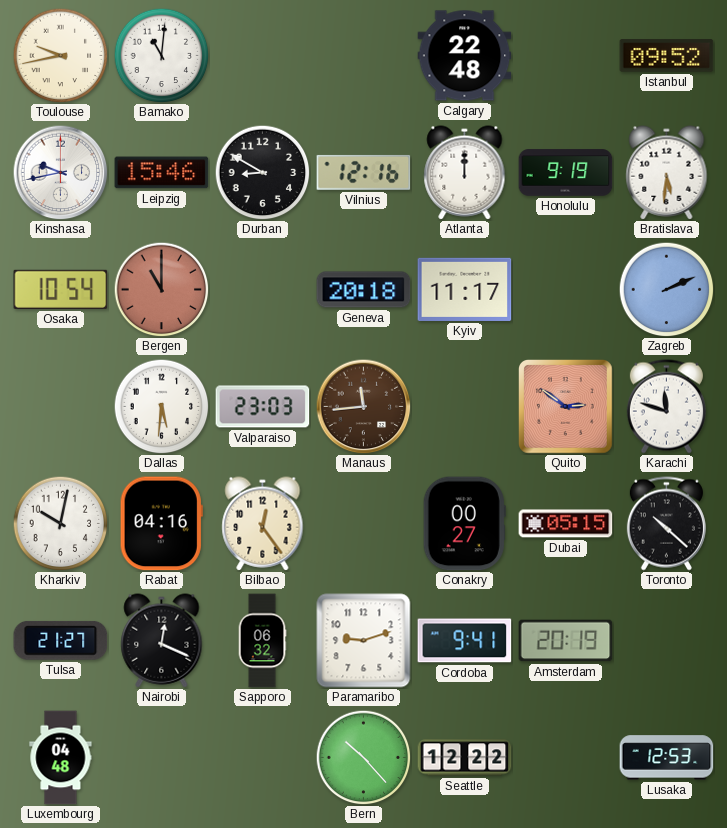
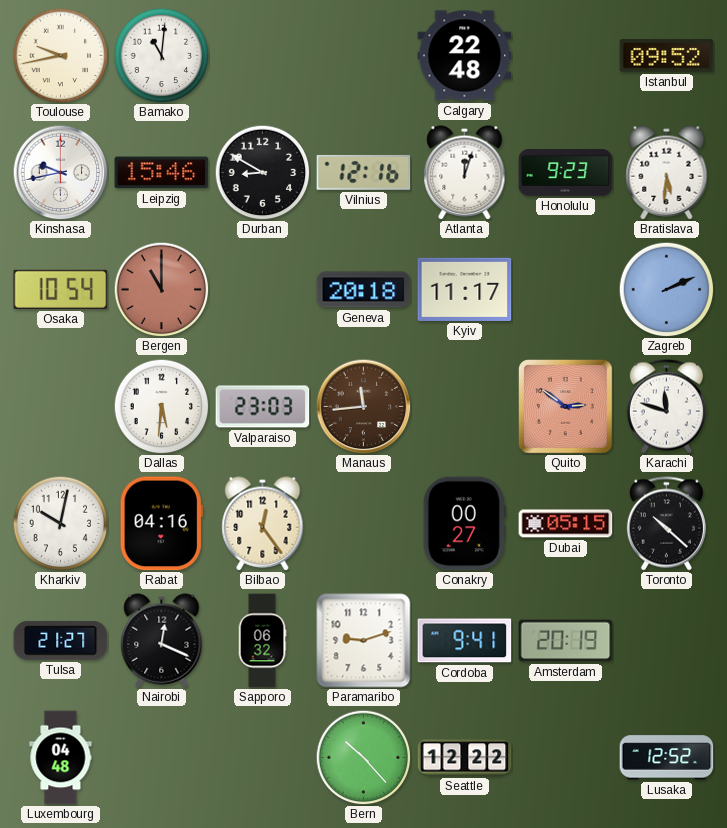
Atlanta: 12:00 -> 12:03 (465, 173)
Honolulu: 9:19 -> 9:23 (566, 173)
Lusaka: 12:53 -> 12:52 (667, 758)
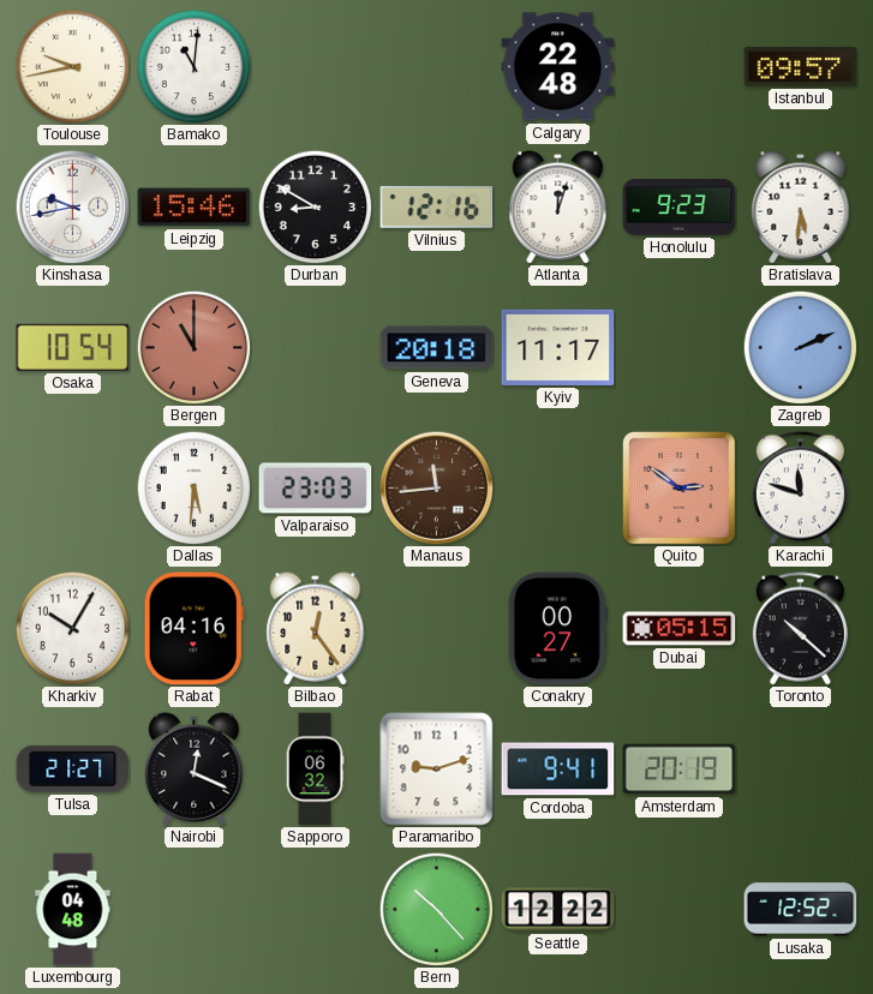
Istanbul: 09:52 -> 09:57 (801, 67)
Kharkiv: 10:02 -> 10:05 (72, 628)
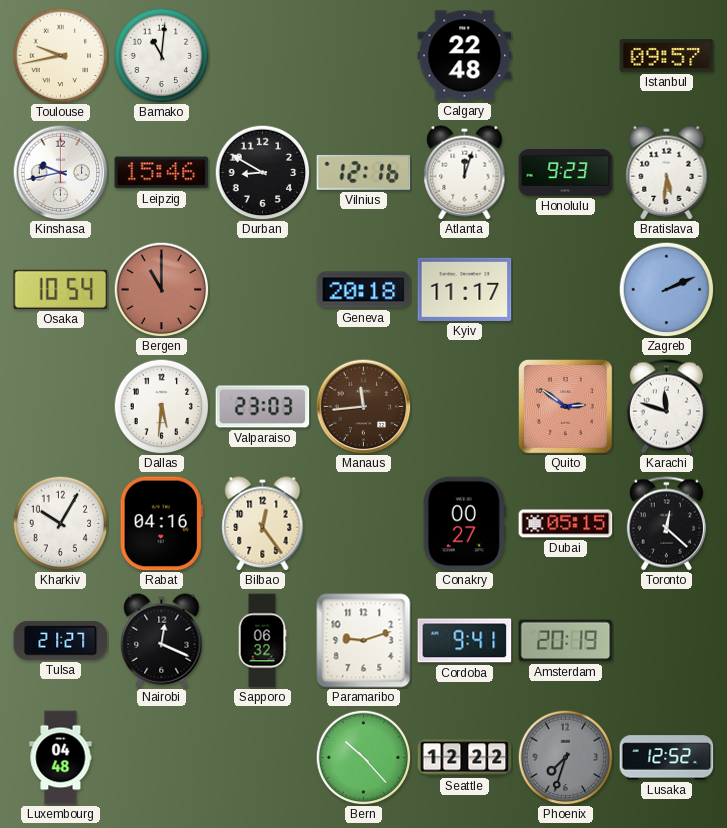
Toronto: 10:22 -> 12:22 (666, 524)
Phoenix: none -> 7:33 (565, 757)
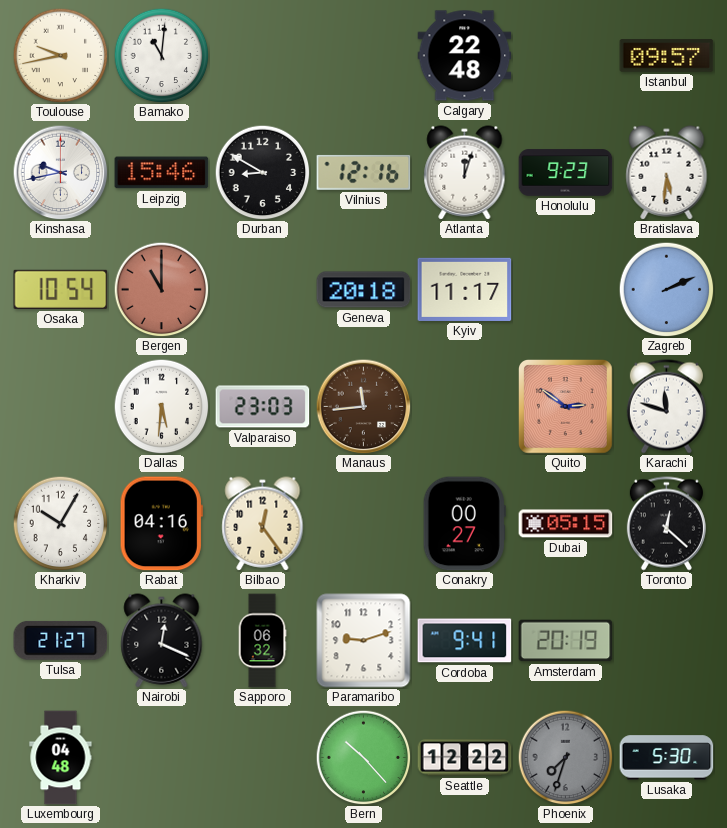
Lusaka: 12:52 -> 5:30 (667, 758)
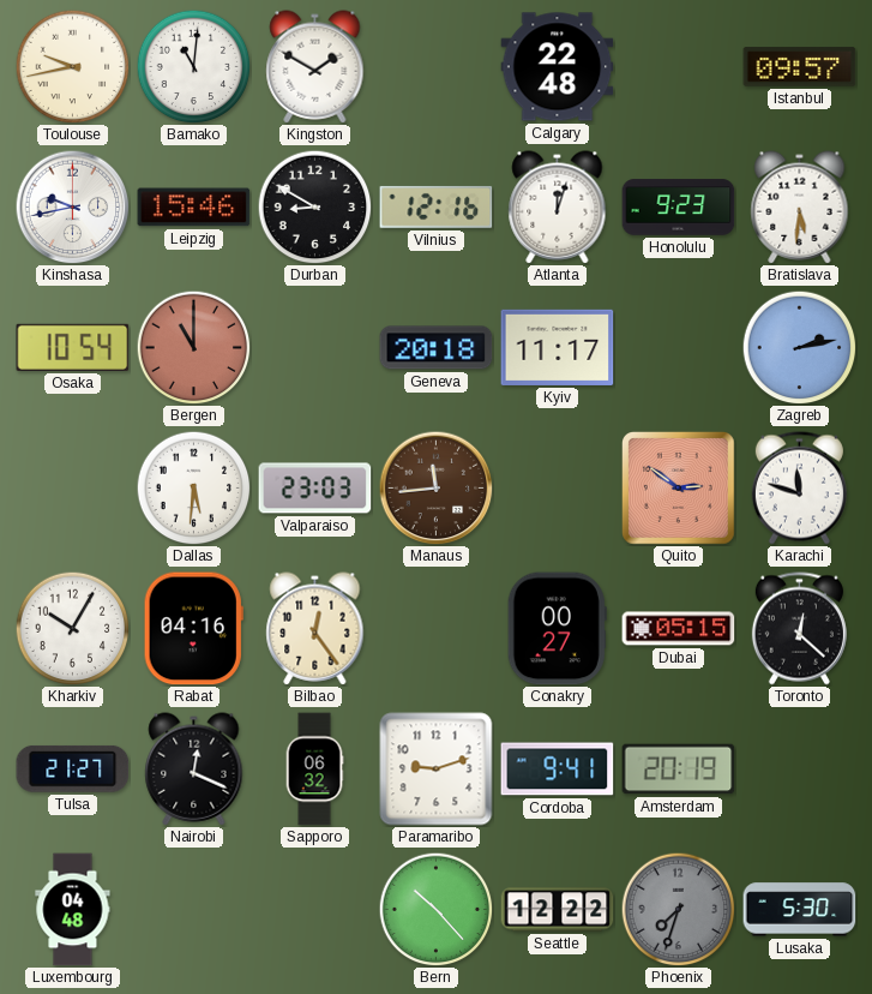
Kingston: none -> 1:50 (315, 67)
Zagreb: 2:11 -> 2:13 (799, 347)
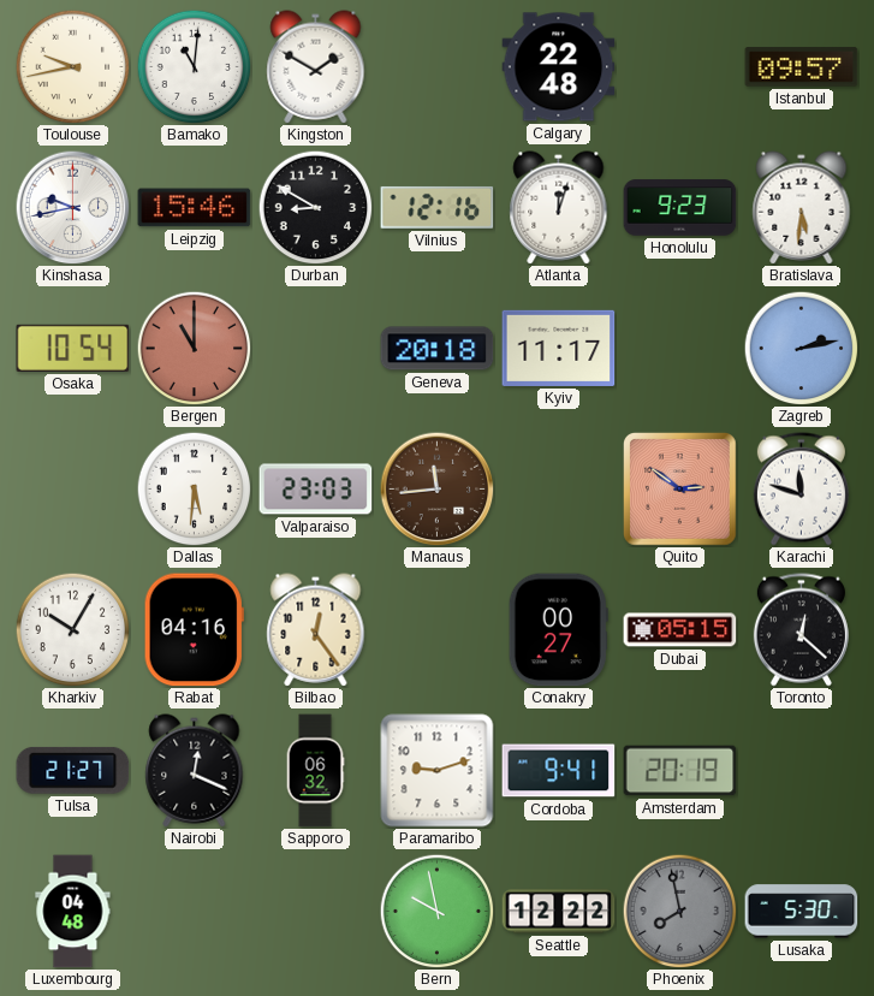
Bern: 10:23 -> 9:58 (436, 911)
Phoenix: 7:33 -> 7:58 (679, 911)
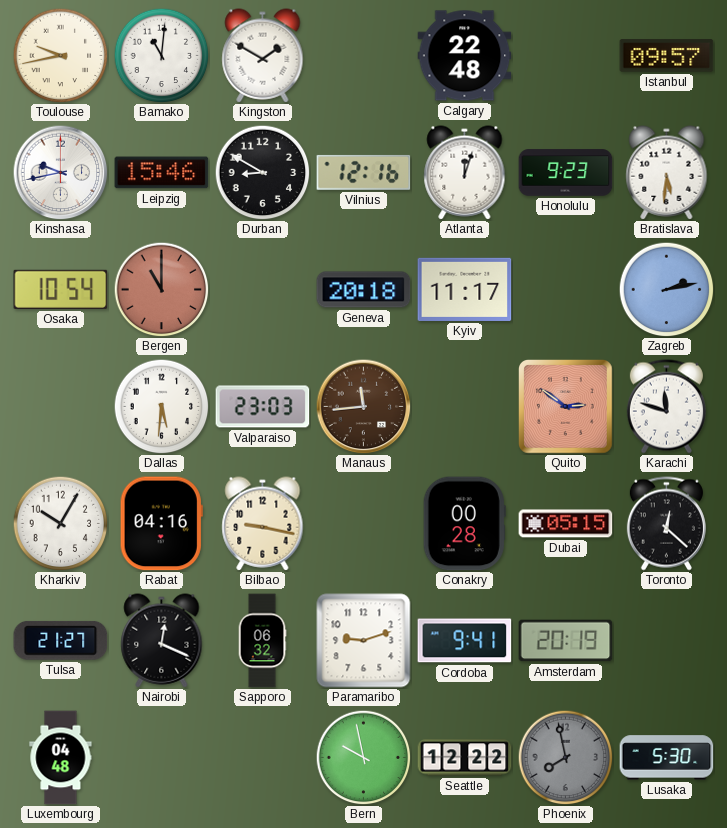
Bilbao: 12:24 -> 9:17 (263, 524)
Conakry: 00:27 -> 00:28 (464, 524)
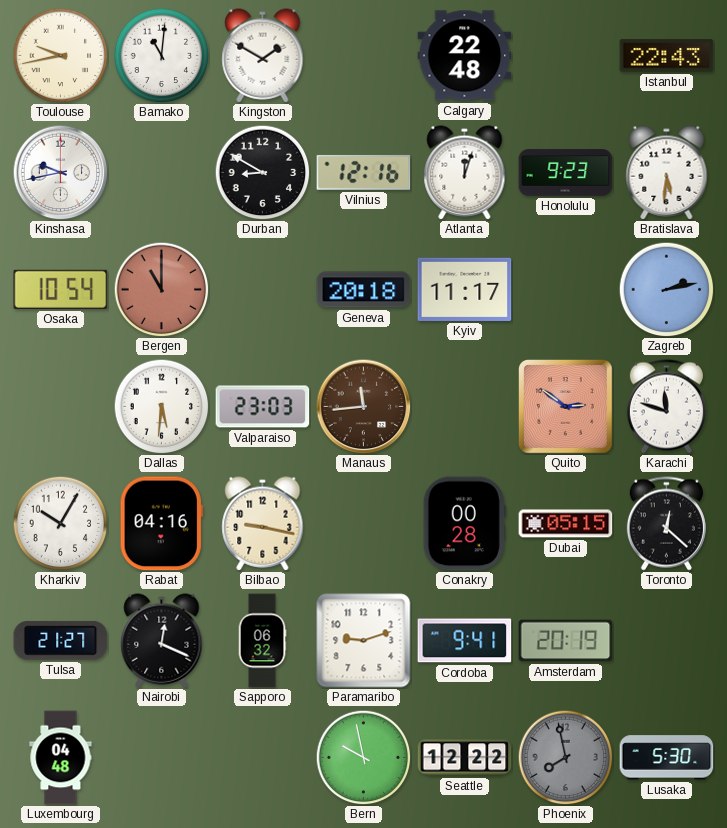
Istanbul: 09:57 -> 22:43 (667, 56)
Leipzig: 15:46 -> none (162, 173)
